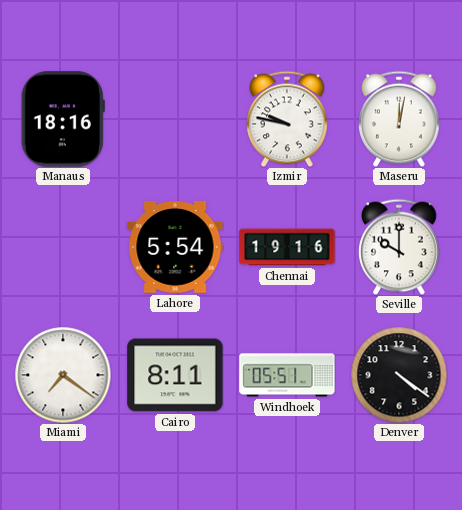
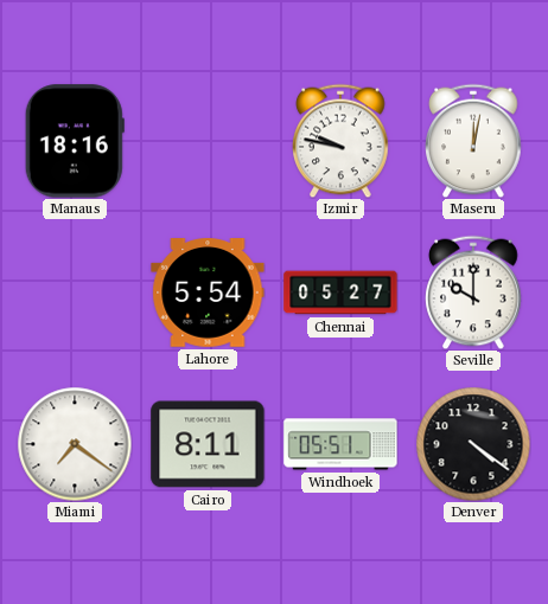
Chennai: 19:16 -> 05:27 (340, 293)
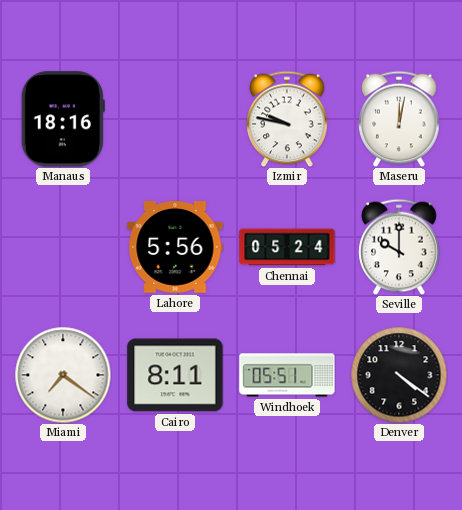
Lahore: 5:54 -> 5:56 (175, 248)
Chennai: 05:27 -> 05:24 (287, 247)
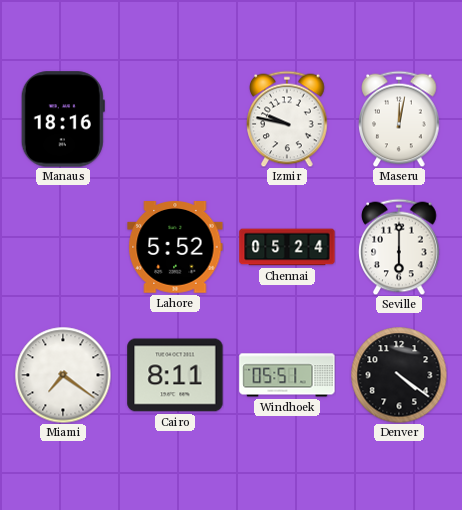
Lahore: 5:56 -> 5:52 (175, 248)
Seville: 10:00 -> 6:00 (399, 247)
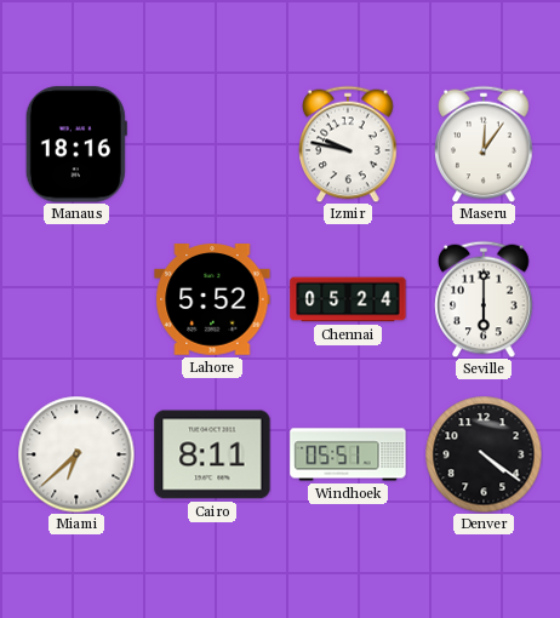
Maseru: 12:02 -> 12:06 (484, 144)
Miami: 7:21 -> 6:38 (76, 454)
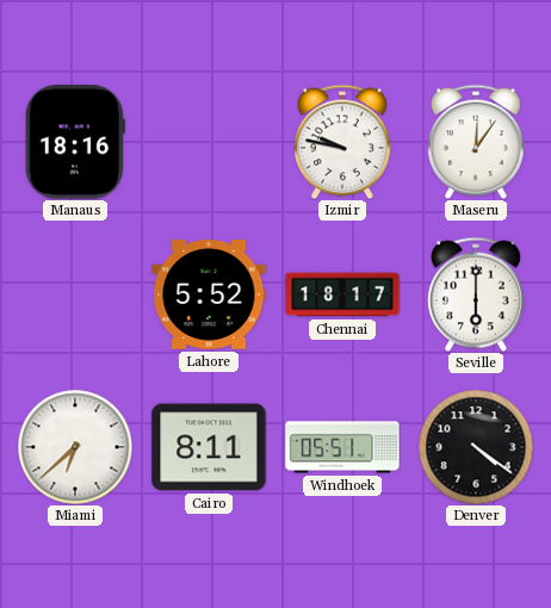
Chennai: 05:24 -> 18:17 (342, 294)
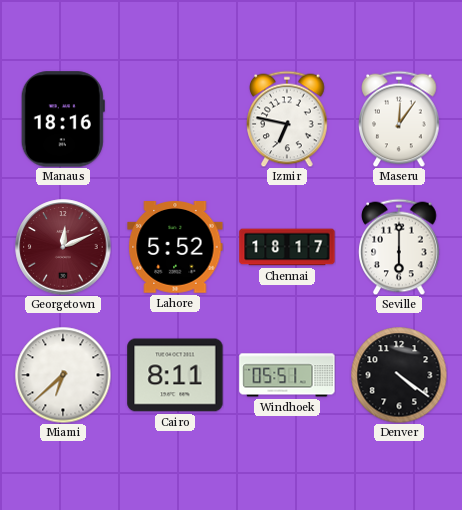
Izmir: 9:47 -> 6:47 (287, 119)
Georgetown: none -> 12:11 (63, 247)
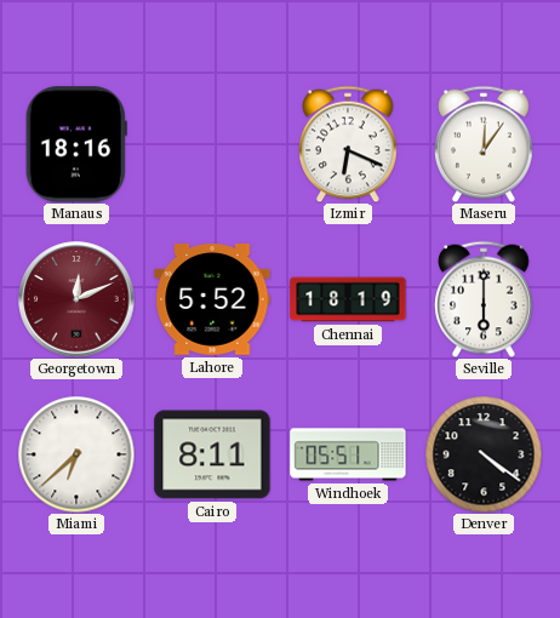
Izmir: 6:47 -> 6:19 (348, 144)
Chennai: 18:17 -> 18:19 (348, 299)
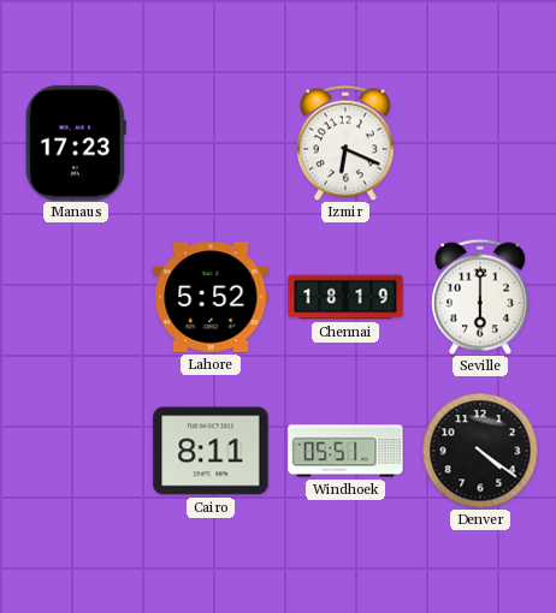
Manaus: 18:16 -> 17:23 (76, 143)
Maseru: 12:06 -> none (484, 144)
Georgetown: 12:11 -> none (76, 299)
Miami: 6:38 -> none (76, 454)
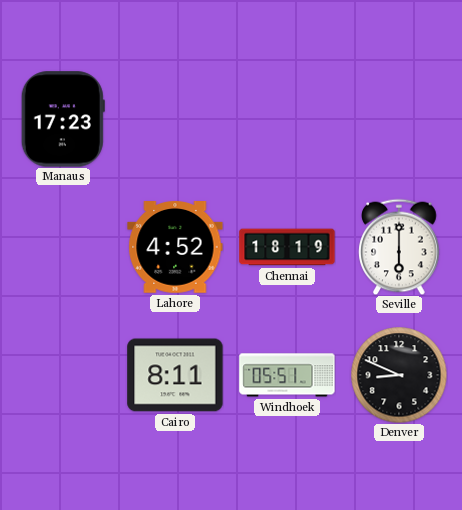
Izmir: 6:19 -> none (345, 143)
Lahore: 5:52 -> 4:52 (175, 248)
Denver: 4:21 -> 8:49 (399, 375)
